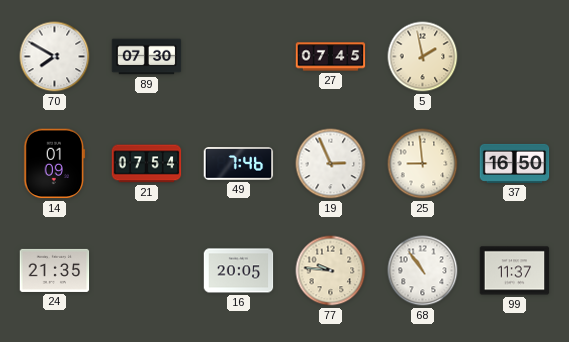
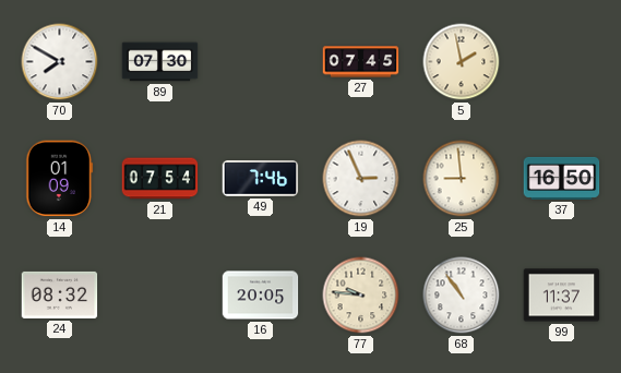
24: 21:35 -> 08:32 (60, 294)
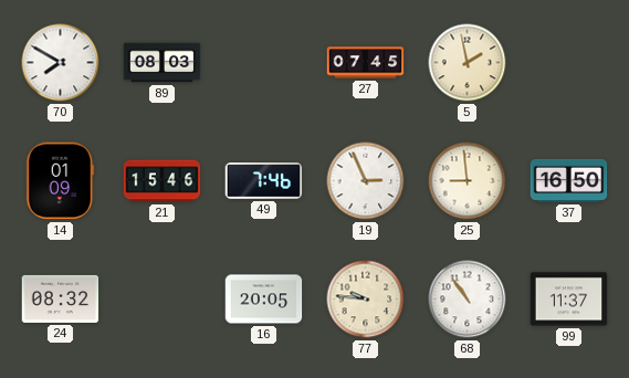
89: 07:30 -> 08:03 (163, 63)
21: 07:54 -> 15:46 (163, 181)
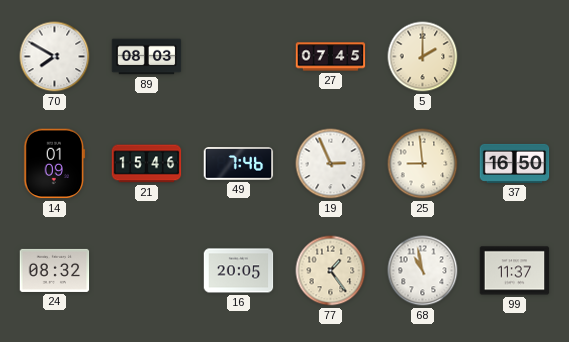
5: 1:58 -> 2:00 (423, 57)
77: 9:46 -> 1:24 (331, 271)
68: 10:54 -> 10:58 (423, 271)
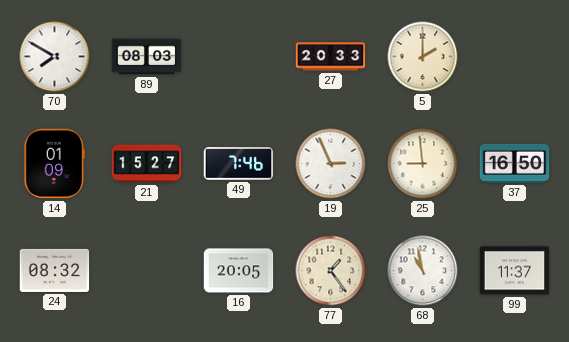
27: 07:45 -> 20:33 (331, 57)
21: 15:46 -> 15:27 (147, 164)
